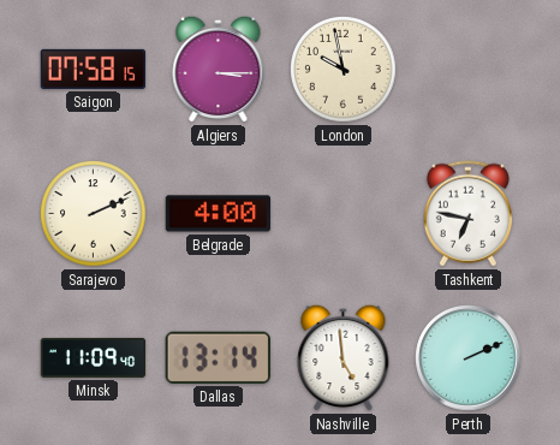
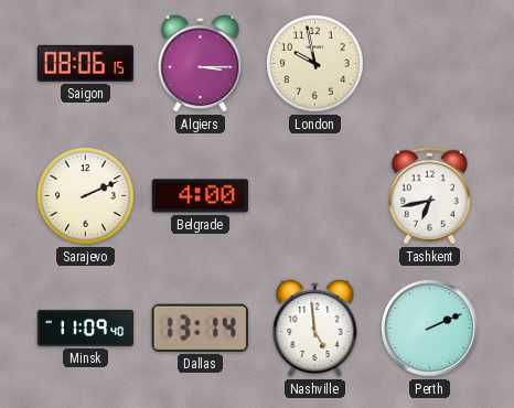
Saigon: 07:58 -> 08:06 (86, 63)
Tashkent: 6:47 -> 6:43 (429, 196)
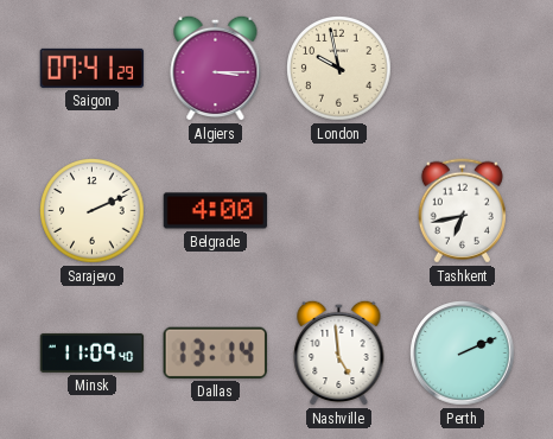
Saigon: 08:06 -> 07:41 (93, 68)
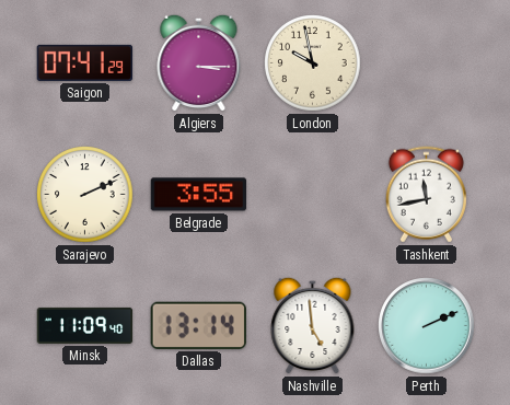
Belgrade: 4:00 -> 3:55 (199, 195)
Tashkent: 6:43 -> 11:43 (426, 195)
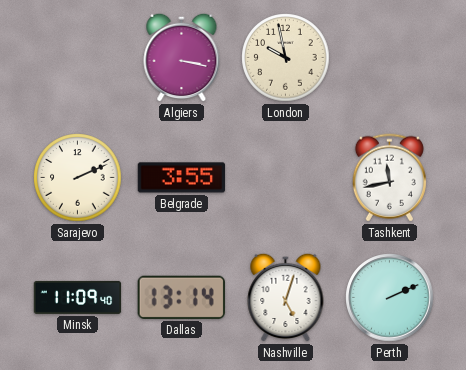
Saigon: 07:41 -> none (85, 62)
Algiers: 3:15 -> 3:17 (182, 57)
Nashville: 4:59 -> 5:03 (286, 297)
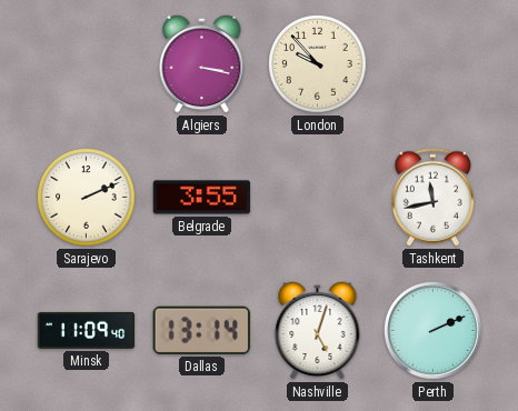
London: 9:58 -> 9:53 (318, 64)
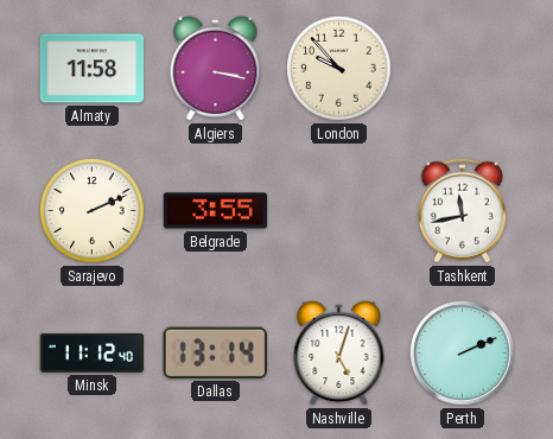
Almaty: none -> 11:58 (93, 69)
Minsk: 11:09 -> 11:12 (93, 352)
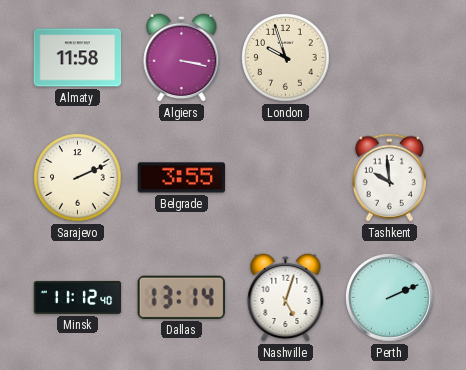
London: 9:53 -> 9:57 (286, 58)
Tashkent: 11:43 -> 9:59 (389, 178)
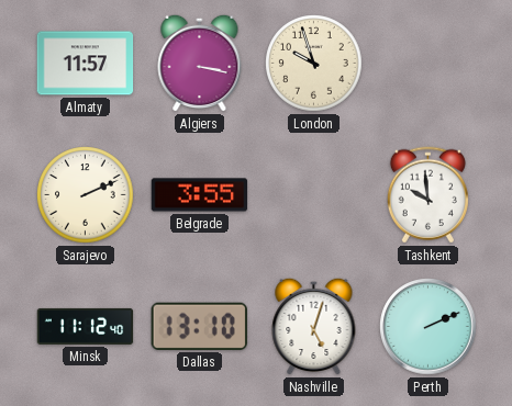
Almaty: 11:58 -> 11:57 (86, 64)
Dallas: 13:14 -> 13:10 (199, 326)
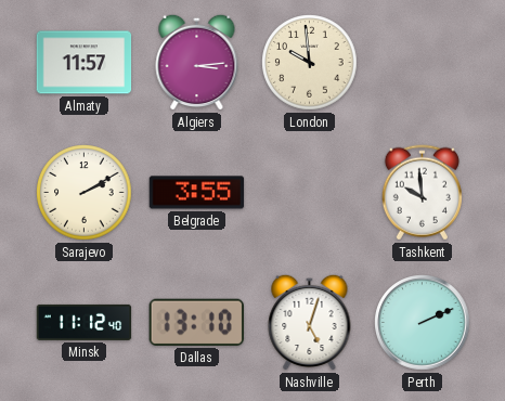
Algiers: 3:17 -> 3:14 (197, 62)
London: 9:57 -> 9:59 (310, 63)
Sarajevo: 2:11 -> 2:10 (85, 193)
